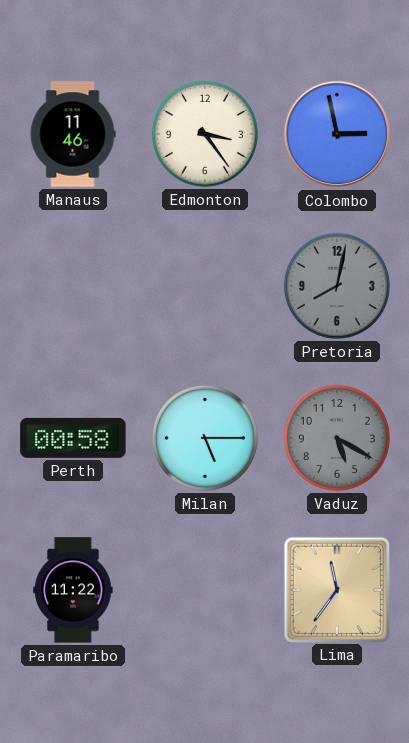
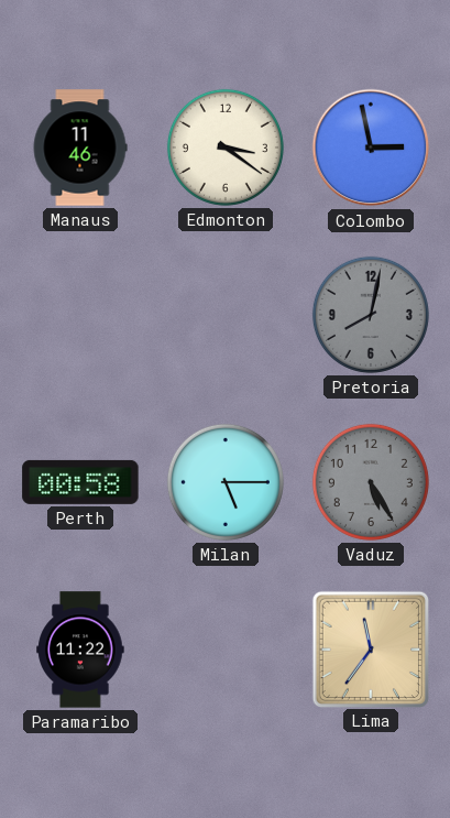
Edmonton: 3:24 -> 3:21 (226, 148)
Vaduz: 5:20 -> 5:25 (371, 482)
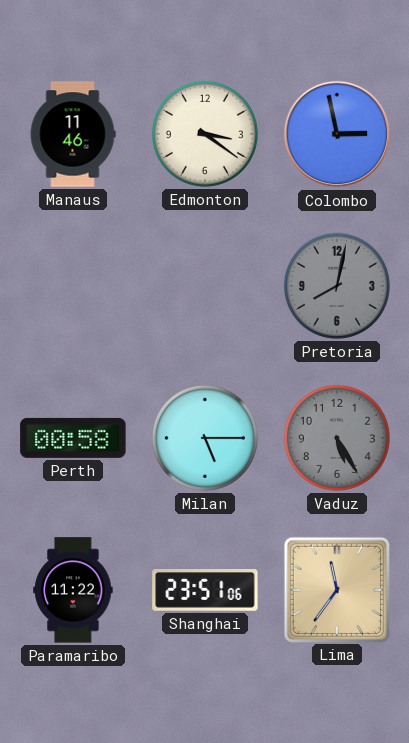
Shanghai: none -> 23:51 (205, 591)
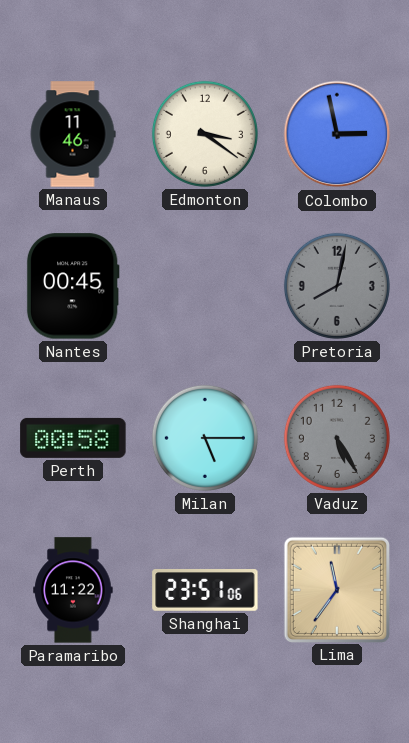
Nantes: none -> 00:45 (73, 286)
